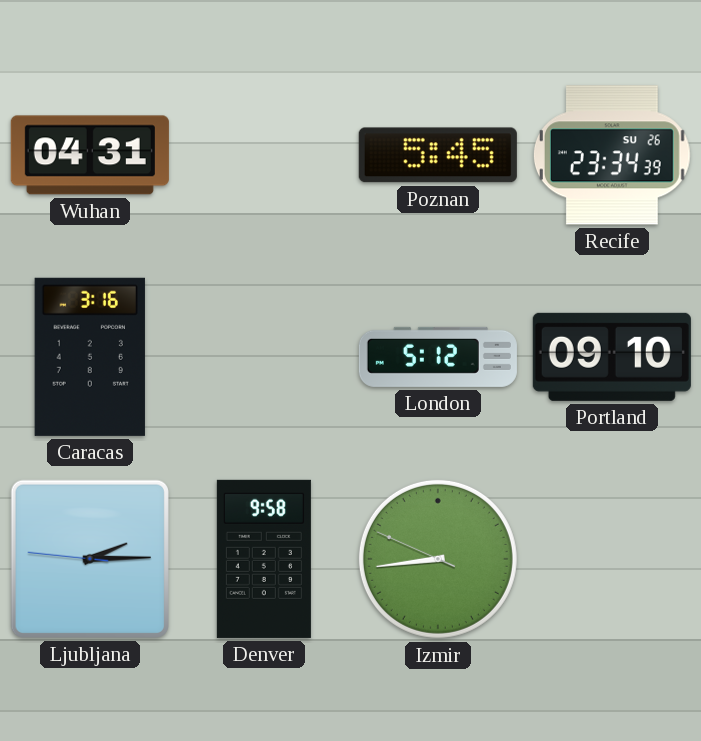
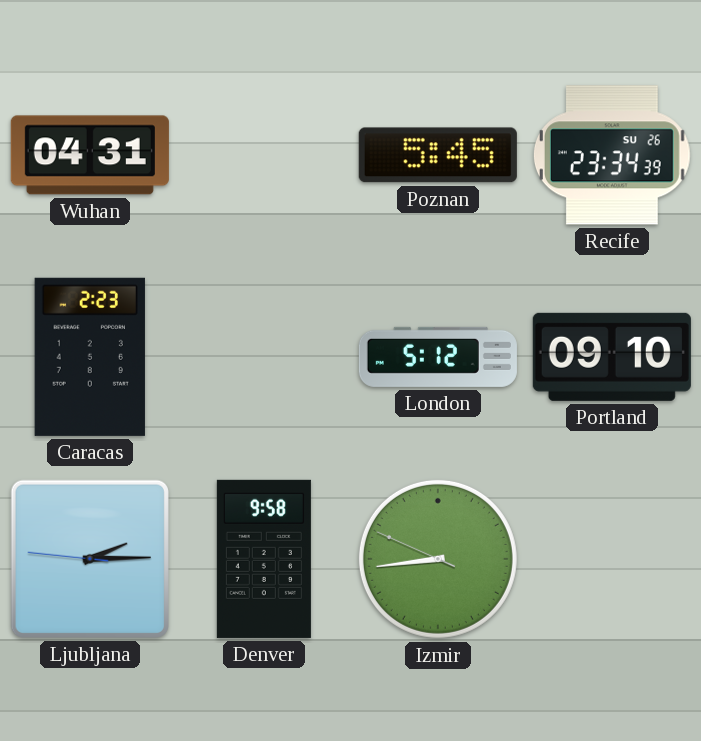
Caracas: 3:16 -> 2:23 (90, 357)
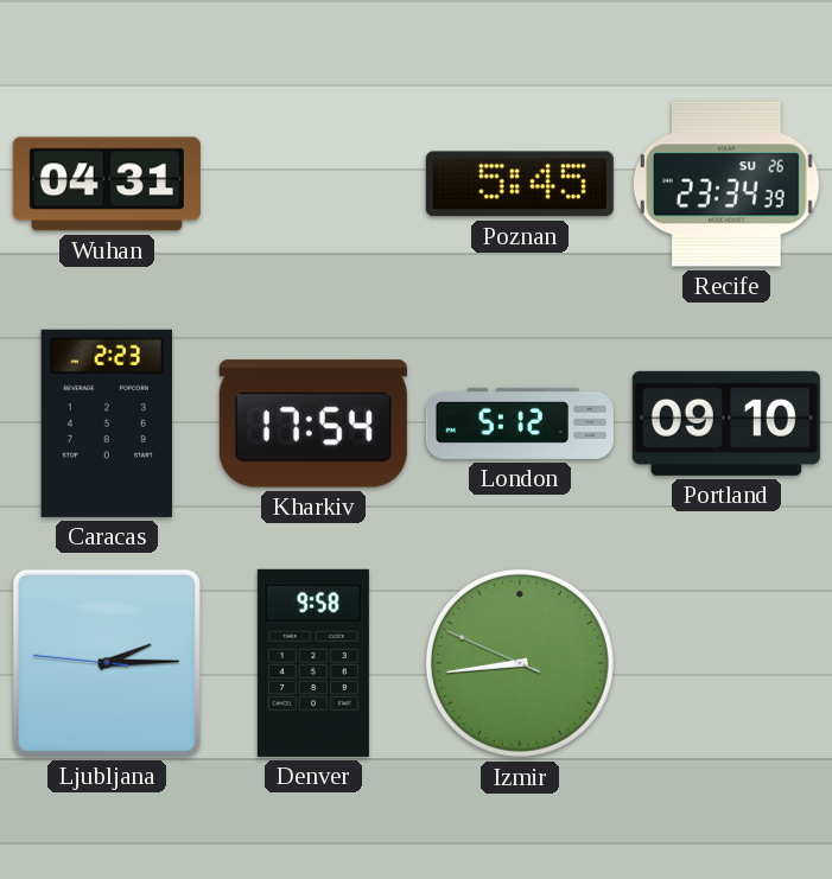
Kharkiv: none -> 17:54 (313, 423)
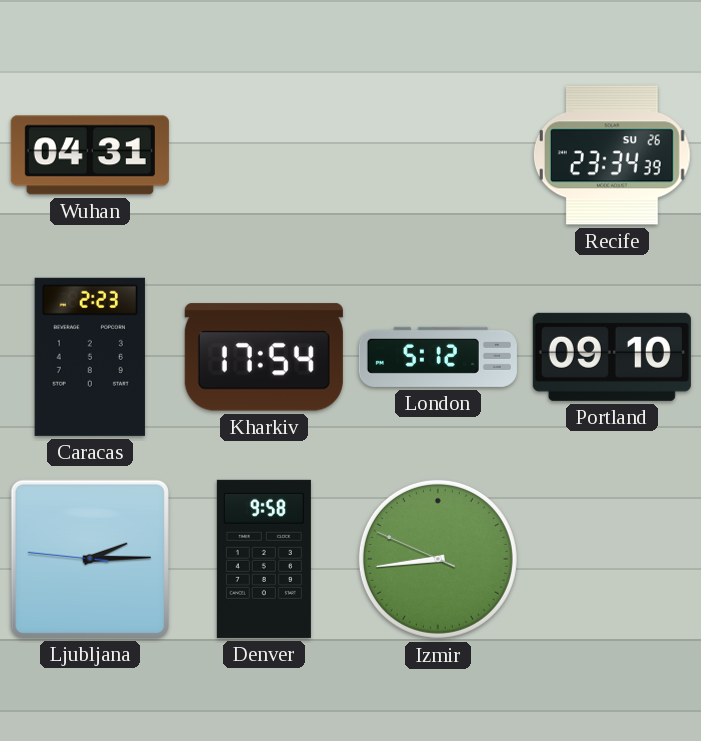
Poznan: 5:45 -> none (520, 184)
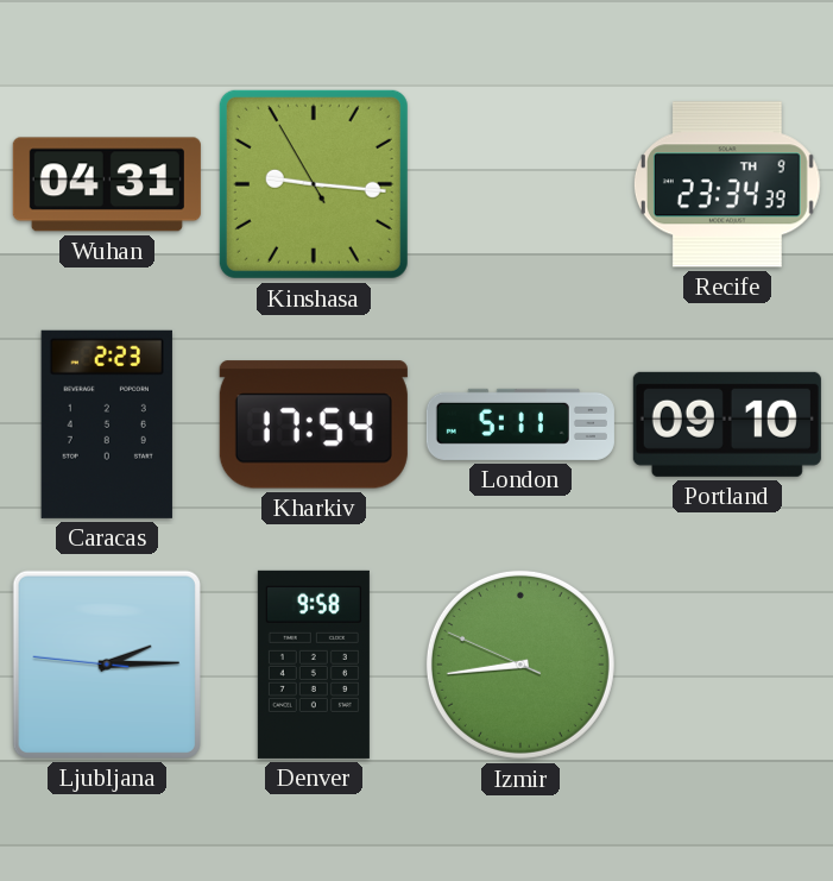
Kinshasa: none -> 9:15 (314, 184)
Recife date: SU 26 -> TH 9 (727, 184)
London: 5:12 -> 5:11 (520, 424)
